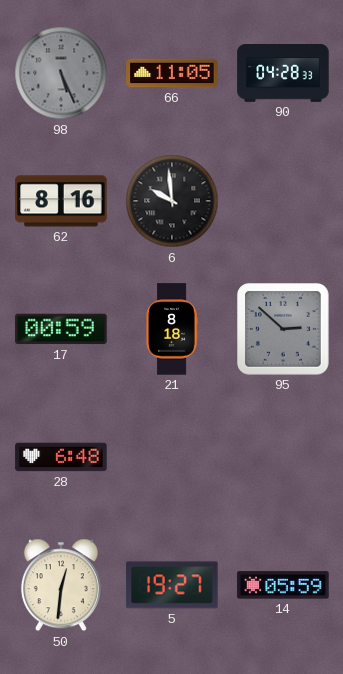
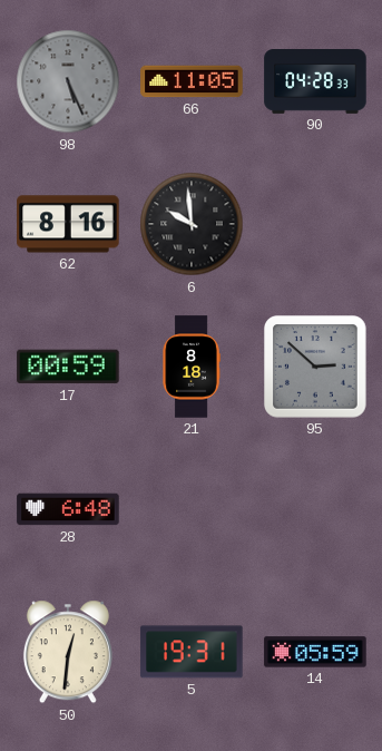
5: 19:27 -> 19:31 (192, 652)
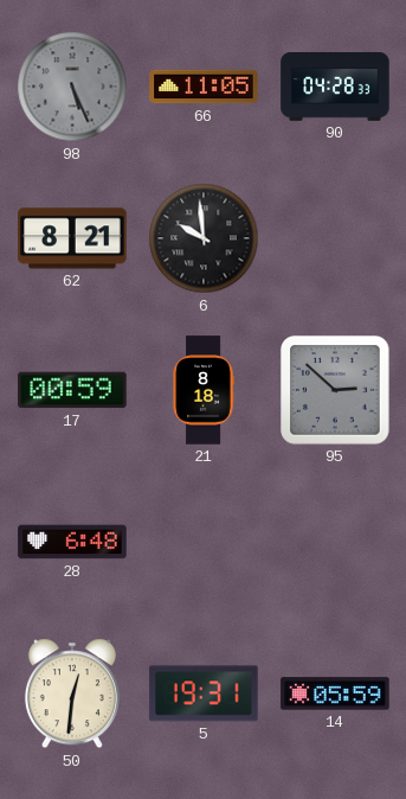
62: 8:16 -> 8:21 (72, 238)
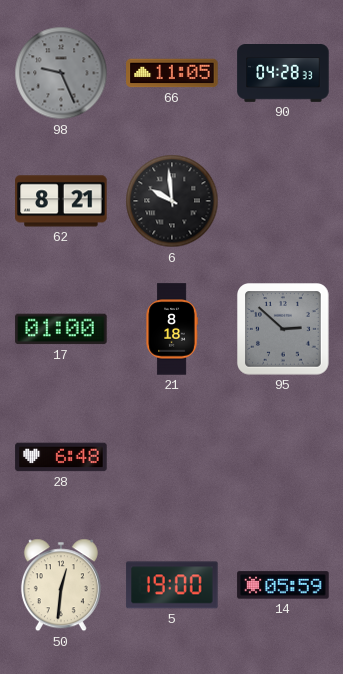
98: 5:26 -> 9:26 (61, 73)
17: 00:59 -> 01:00 (61, 329)
5: 19:31 -> 19:00 (172, 585)
